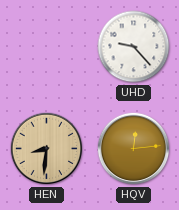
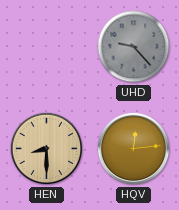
UHD dial: white -> grey (134, 47)
HEN: 8:31 -> 8:30 (47, 149)
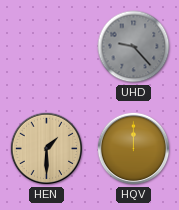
HEN: 8:30 -> 1:30 (47, 149)
HQV: 12:14 -> 12:00 (134, 149)
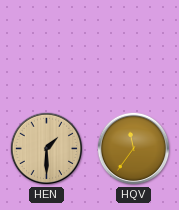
UHD: 9:23 -> none (134, 47)
HQV: 12:00 -> 11:36 (134, 149)
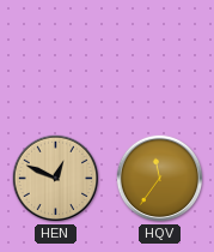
HEN: 1:30 -> 12:49 (56, 179)
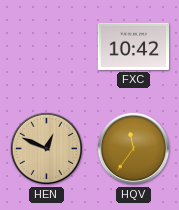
FXC: none -> 10:42 (134, 46)
